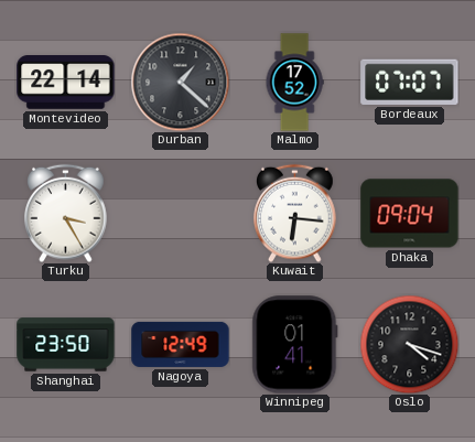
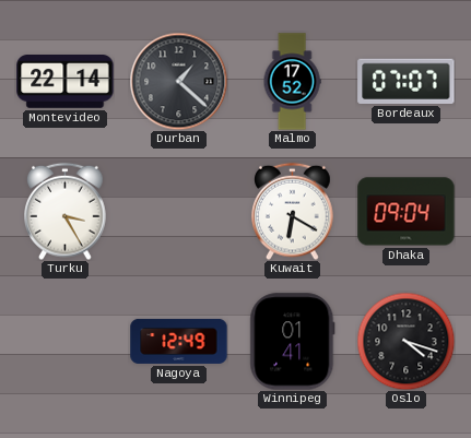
Kuwait: 6:16 -> 6:20 (293, 211)
Shanghai: 23:50 -> none (66, 345)
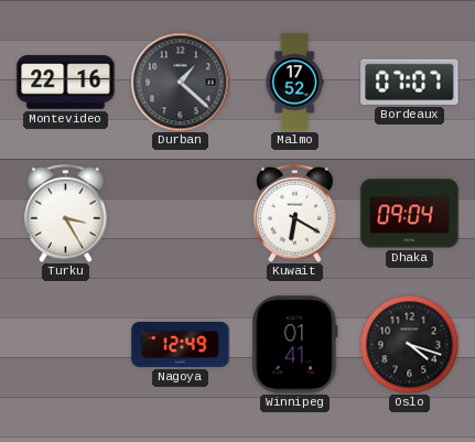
Montevideo: 22:14 -> 22:16 (66, 83)
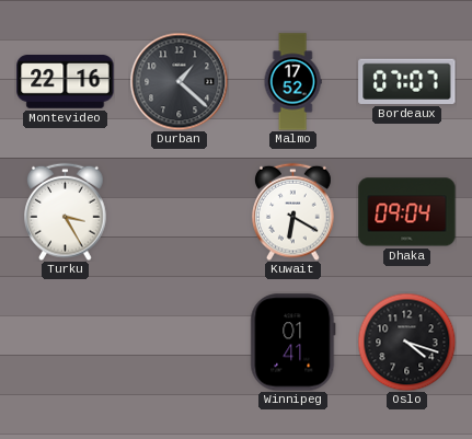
Nagoya: 12:49 -> none (181, 344)
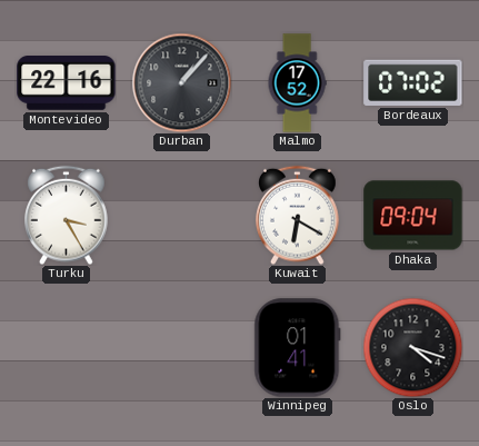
Durban: 1:22 -> 1:07 (181, 82)
Bordeaux: 07:07 -> 07:02 (413, 82)
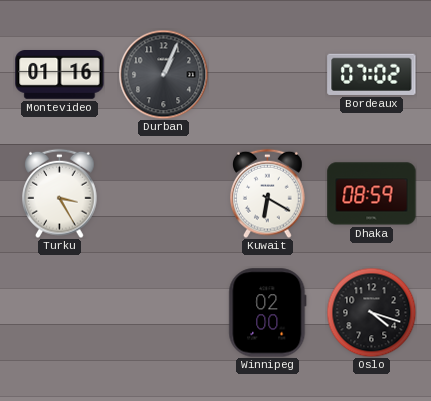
Montevideo: 22:16 -> 01:16 (60, 75)
Durban: 1:07 -> 1:04 (163, 74)
Malmo: 17:52 -> none (297, 83)
Dhaka: 09:04 -> 08:59 (372, 194)
Winnipeg: 01:41 -> 02:00 (268, 313)
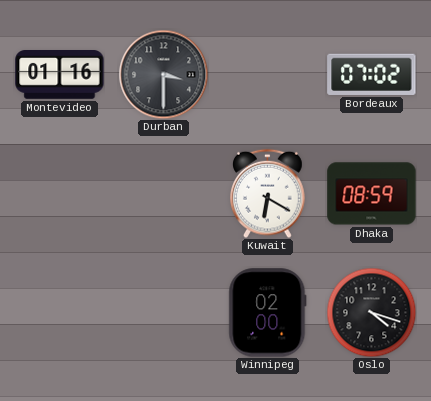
Durban: 1:04 -> 3:30 (163, 74)
Turku: 3:25 -> none (60, 193)
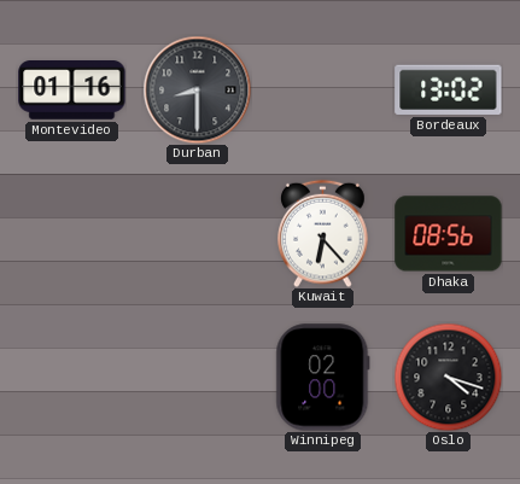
Durban: 3:30 -> 8:30 (197, 89)
Bordeaux: 07:02 -> 13:02 (449, 89)
Kuwait: 6:20 -> 6:23 (323, 233)
Dhaka: 08:59 -> 08:56 (449, 234)
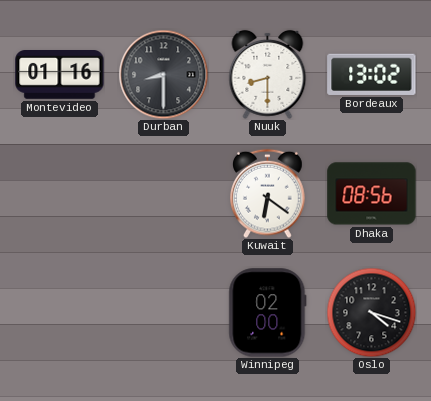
Nuuk: none -> 8:30 (268, 74)
Kuwait: 6:23 -> 6:21 (268, 193)
